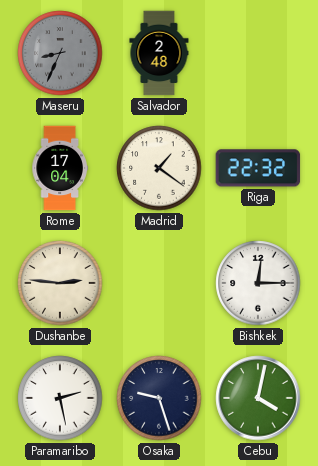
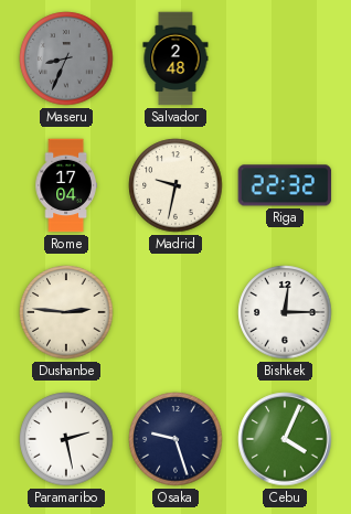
Madrid: 1:21 -> 9:32 (175, 185)
Cebu: 4:02 -> 4:04 (285, 439)
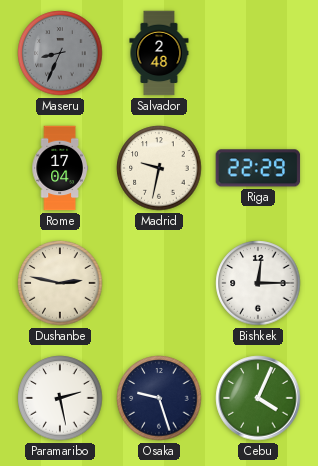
Riga: 22:32 -> 22:29 (258, 168)
Dushanbe: 2:46 -> 2:47 (60, 283)
